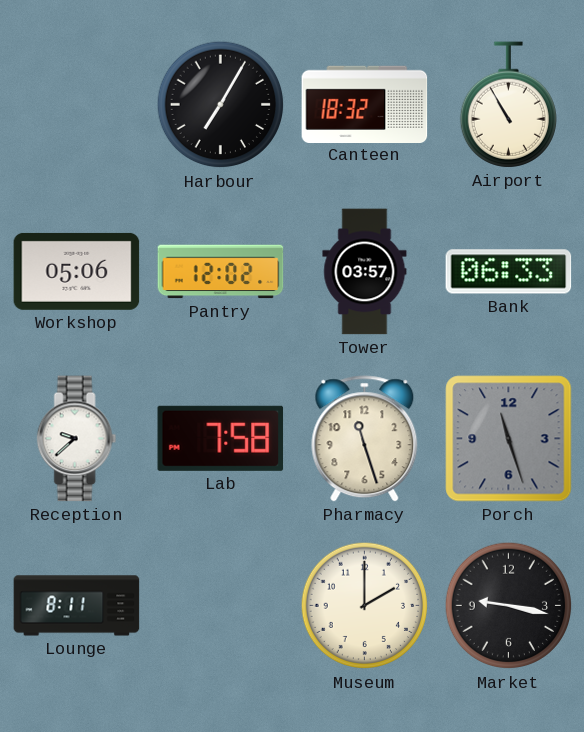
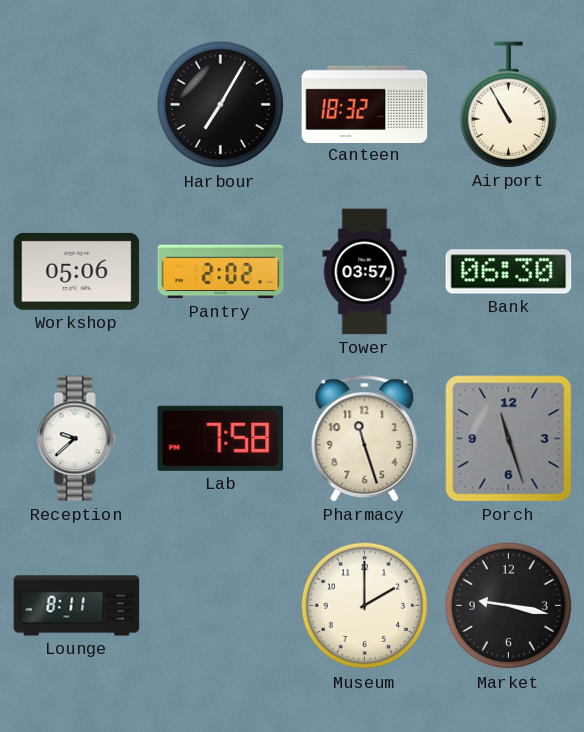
Pantry: 12:02 -> 2:02 (221, 272)
Bank: 06:33 -> 06:30 (509, 272)
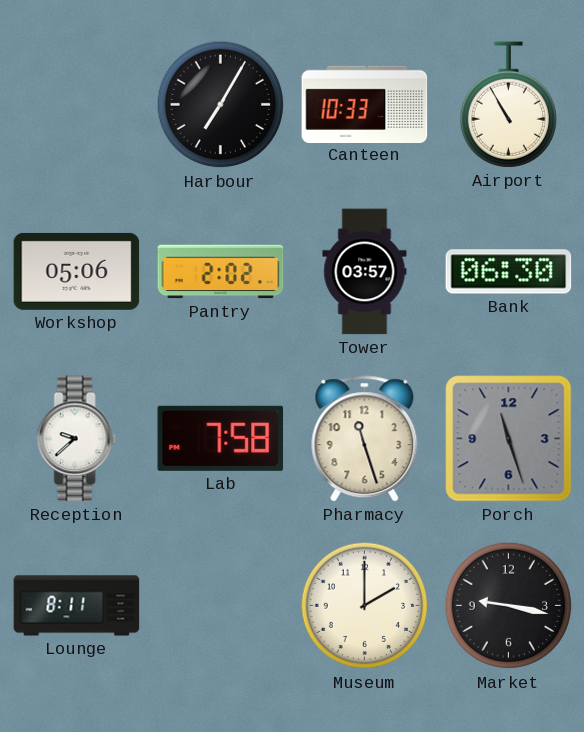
Canteen: 18:32 -> 10:33 (365, 104)
